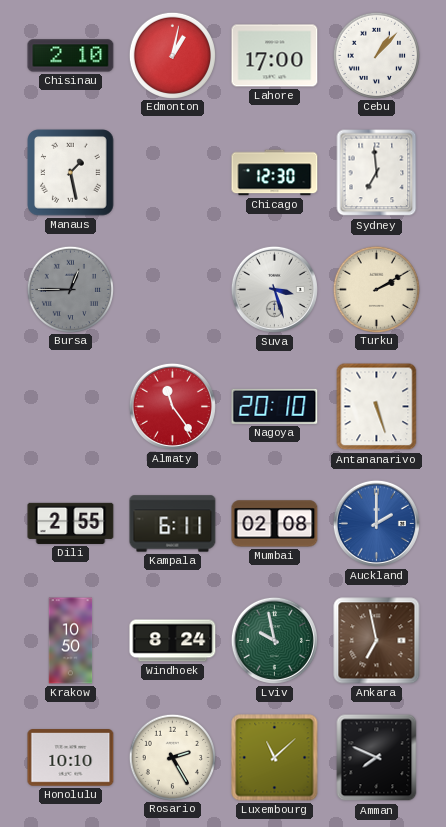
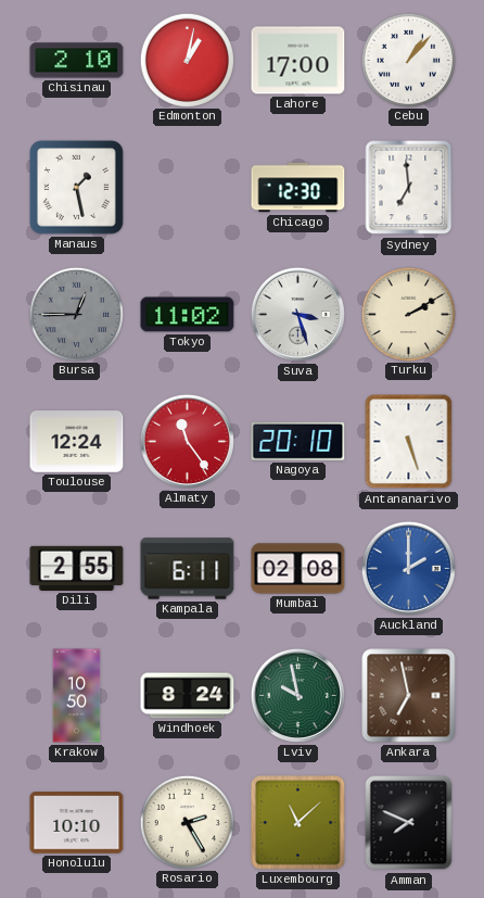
Tokyo: none -> 11:02 (188, 315)
Toulouse: none -> 12:24 (77, 442)
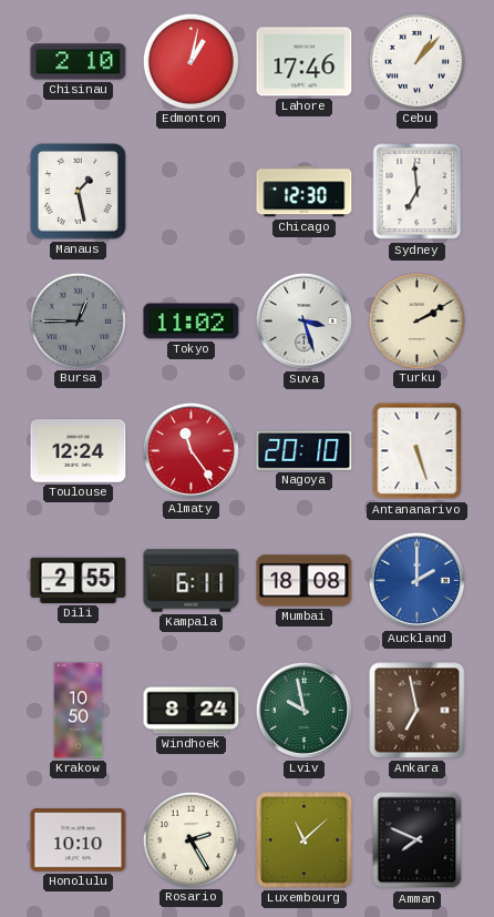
Lahore: 17:00 -> 17:46 (305, 62)
Mumbai: 02:08 -> 18:08 (305, 581)
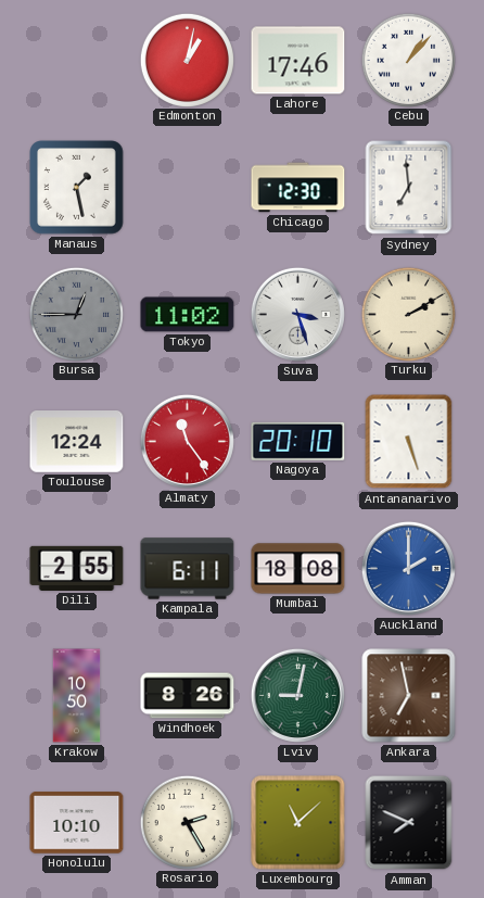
Chisinau: 2:10 -> none (79, 62)
Windhoek: 8:24 -> 8:26 (188, 696)
Lviv: 9:58 -> 9:02 (297, 695)
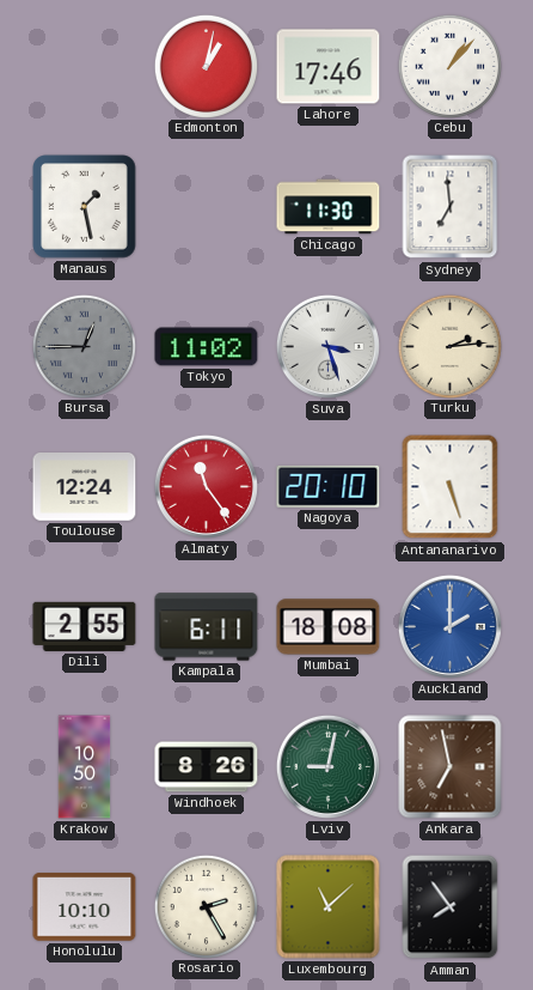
Chicago: 12:30 -> 11:30 (329, 207)
Turku: 2:10 -> 2:14 (449, 346)
Amman: 7:49 -> 7:54 (451, 907)
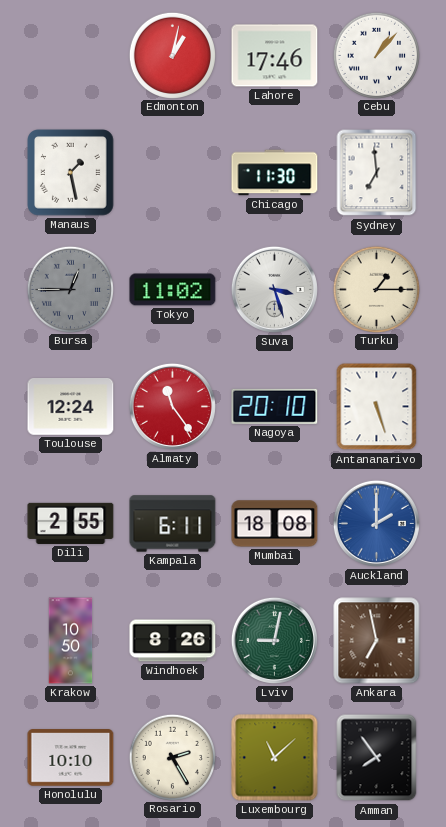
Turku: 2:14 -> 1:15 (376, 289)
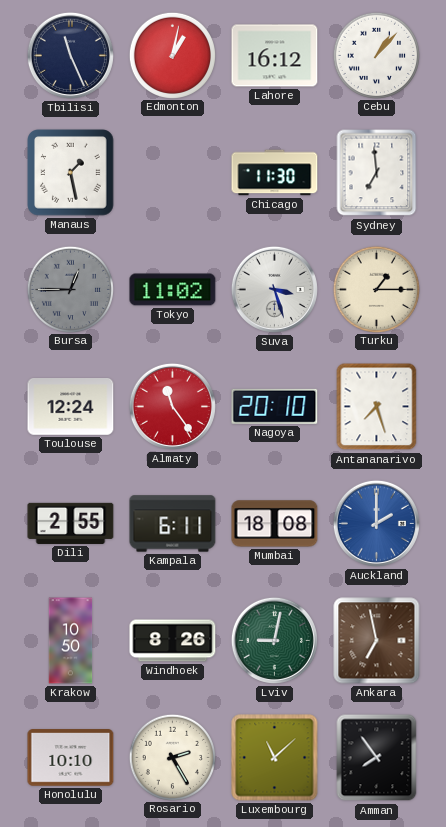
Tbilisi: none -> 11:26 (70, 55)
Lahore: 17:46 -> 16:12 (275, 56)
Antananarivo: 5:27 -> 7:27 (377, 407)
